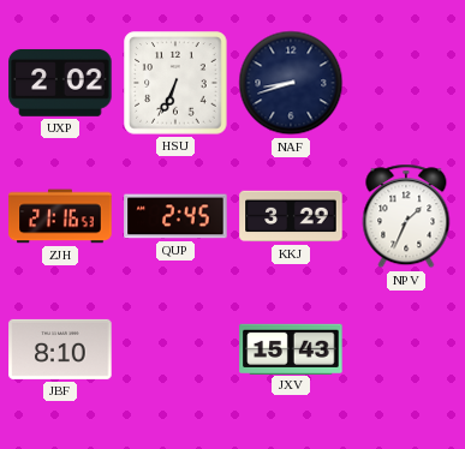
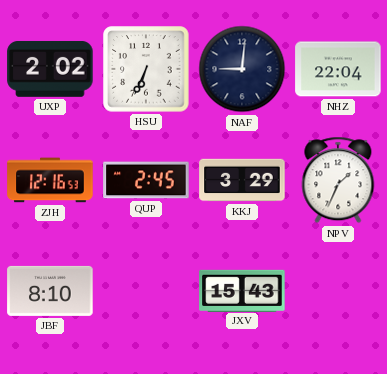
NAF: 8:42 -> 9:01 (242, 69)
NHZ: none -> 22:04 (338, 69)
ZJH: 21:16 -> 12:16 (50, 180)
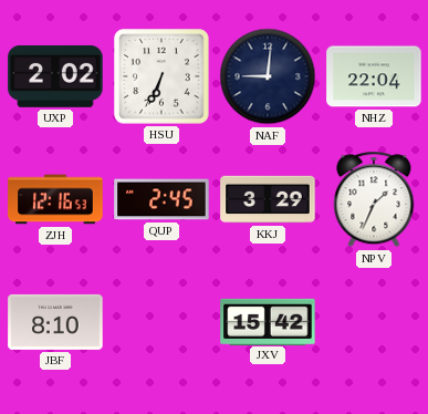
JXV: 15:43 -> 15:42 (268, 321)
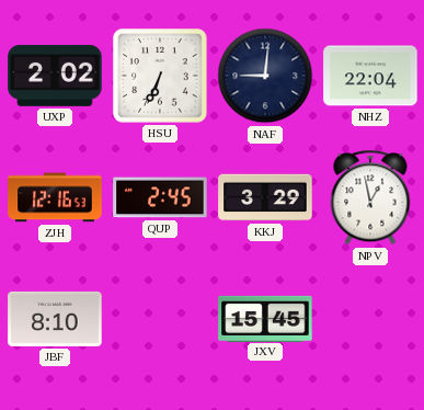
NPV: 1:34 -> 12:58 (370, 197)
JXV: 15:42 -> 15:45 (265, 318)
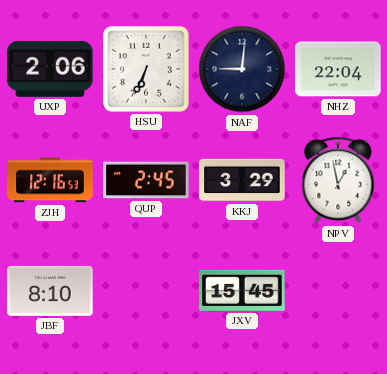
UXP: 2:02 -> 2:06 (50, 69)
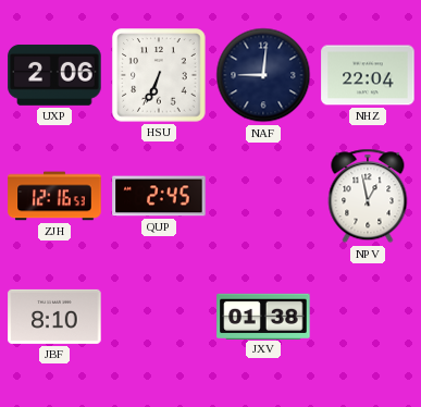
KKJ: 3:29 -> none (242, 180)
JXV: 15:45 -> 01:38 (263, 316)
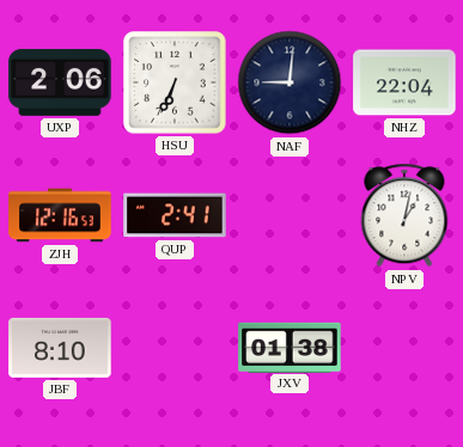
QUP: 2:45 -> 2:41 (175, 215)
NPV: 12:58 -> 1:02 (404, 215)
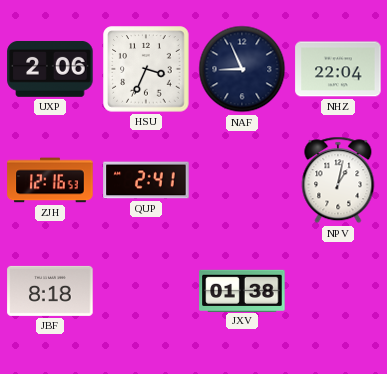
HSU: 6:34 -> 3:34 (146, 69)
NAF: 9:01 -> 8:56 (242, 69)
JBF: 8:10 -> 8:18 (50, 291)
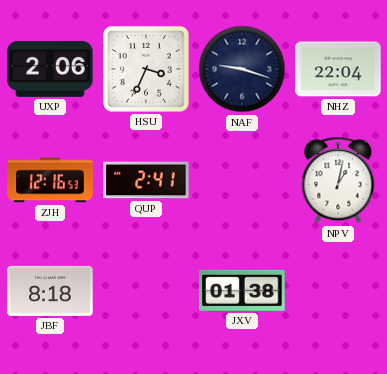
NAF: 8:56 -> 9:18 (242, 69)
